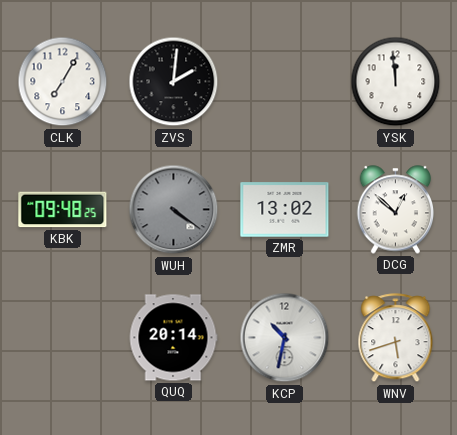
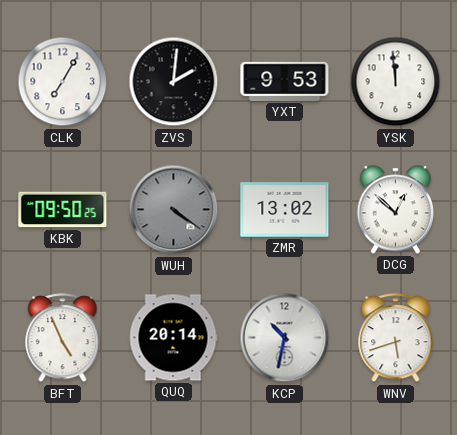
YXT: none -> 9:53 (285, 81)
KBK: 09:48 -> 09:50 (63, 210)
BFT: none -> 4:56 (63, 338)
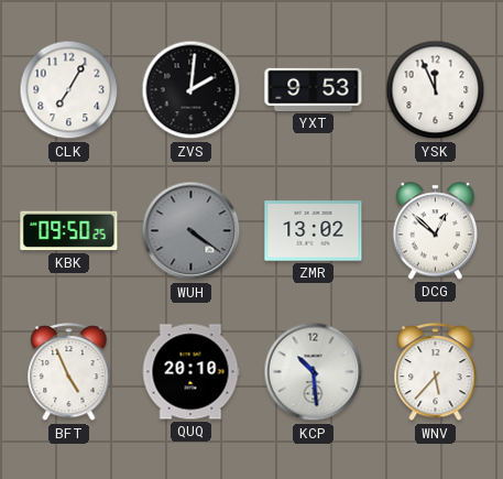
YSK: 11:59 -> 11:56 (436, 90)
QUQ: 20:14 -> 20:10 (190, 372)
KCP: 10:32 -> 10:29 (314, 372)
WNV: 5:42 -> 5:37 (436, 372)
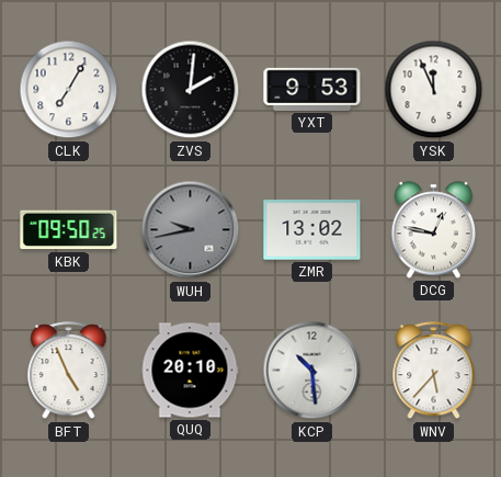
WUH: 4:21 -> 9:43 (191, 230)
DCG: 12:52 -> 12:47 (434, 230)
